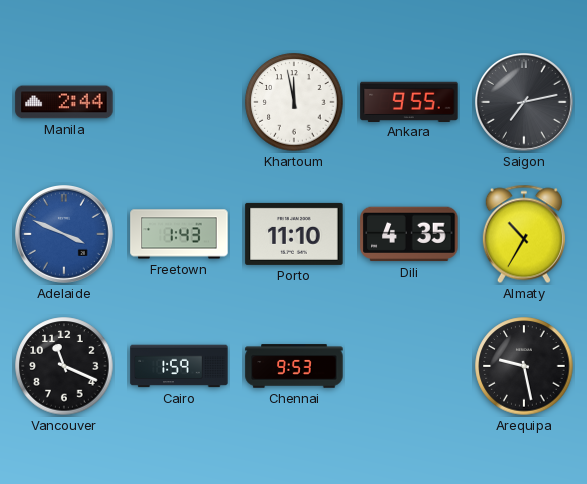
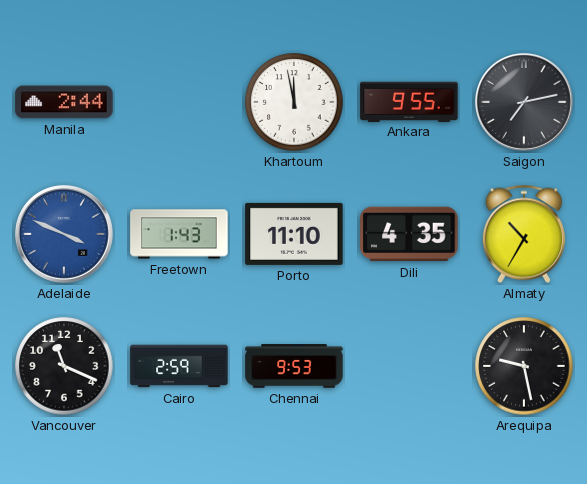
Cairo: 1:59 -> 2:59 (179, 366)
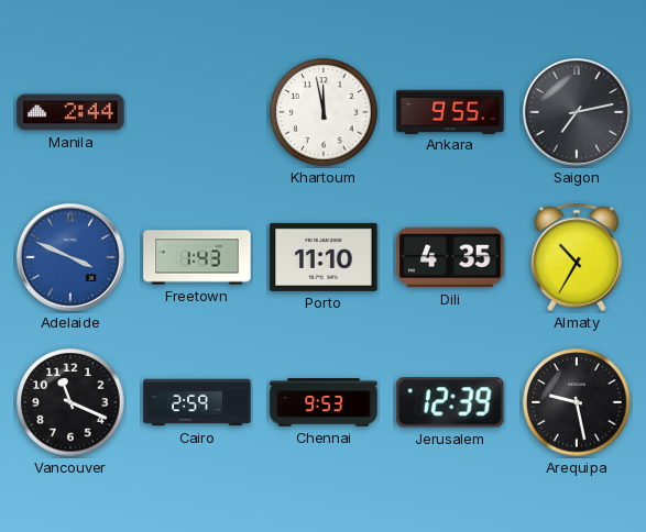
Jerusalem: none -> 12:39 (450, 402)
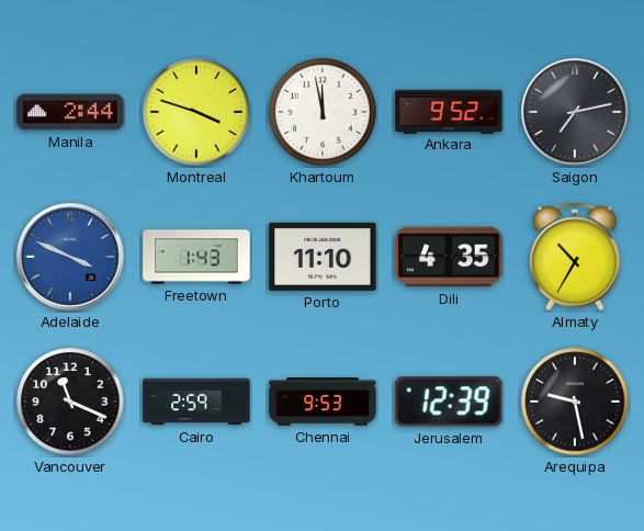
Montreal: none -> 3:48 (196, 112)
Ankara: 9:55 -> 9:52 (449, 111)
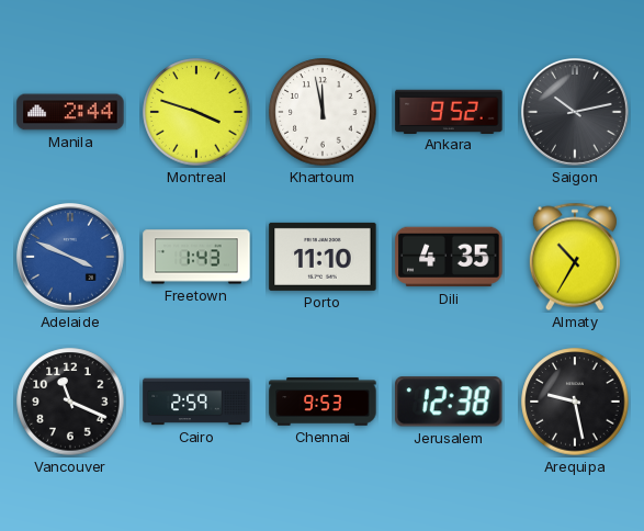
Saigon: 7:13 -> 10:13 (576, 113)
Jerusalem: 12:39 -> 12:38 (449, 402)
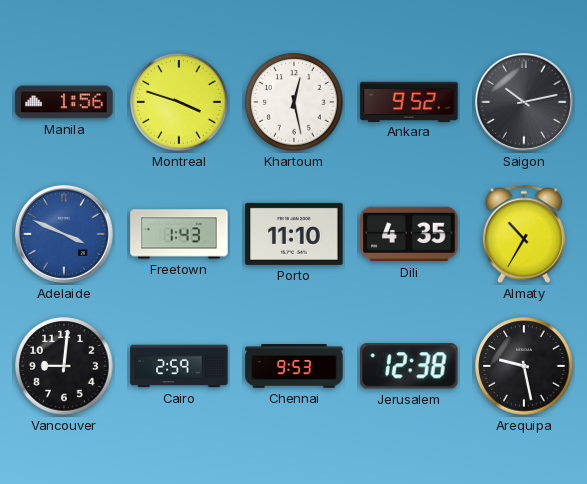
Manila: 2:44 -> 1:56 (64, 102)
Khartoum: 11:58 -> 12:28 (294, 102)
Vancouver: 11:19 -> 9:01 (64, 366)
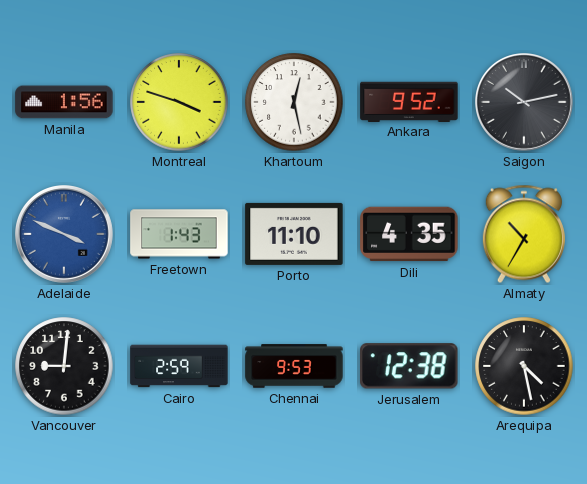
Arequipa: 9:28 -> 4:28 (524, 366)
